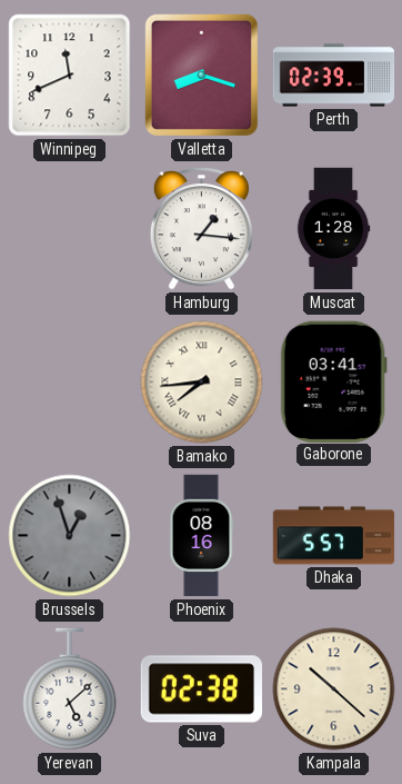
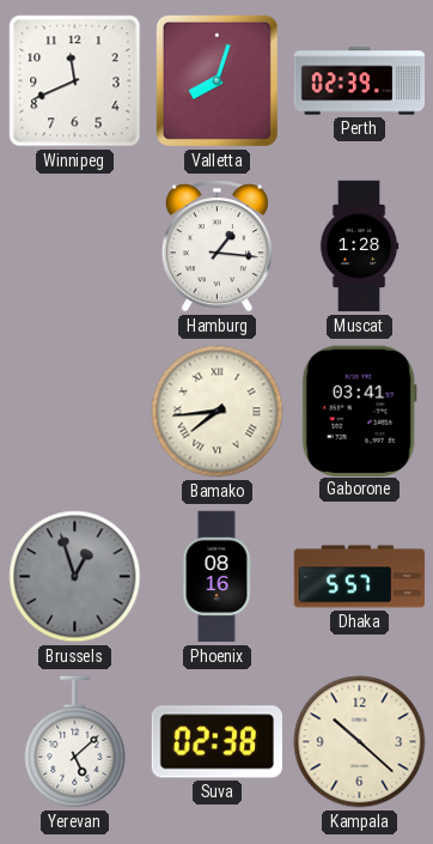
Valletta: 8:18 -> 8:03 (216, 80)
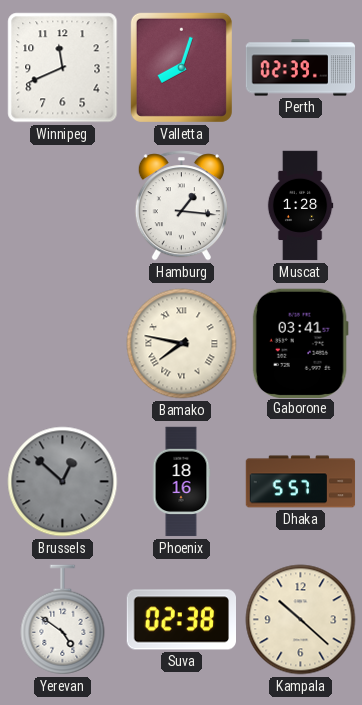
Bamako: 7:44 -> 7:47 (182, 344)
Brussels: 12:57 -> 12:52 (63, 482)
Phoenix: 08:16 -> 18:16 (181, 482)
Yerevan: 5:08 -> 4:51 (63, 620)
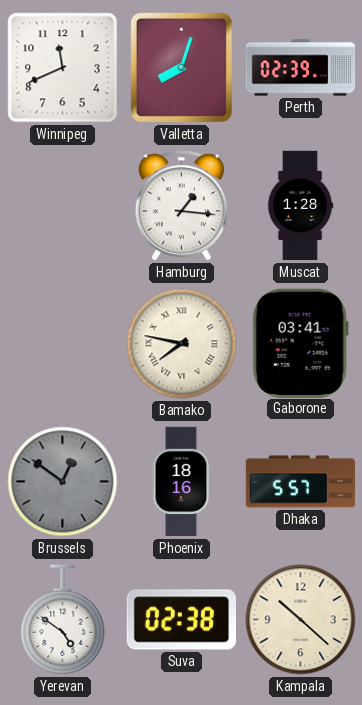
Brussels: 12:52 -> 12:51 (63, 482)
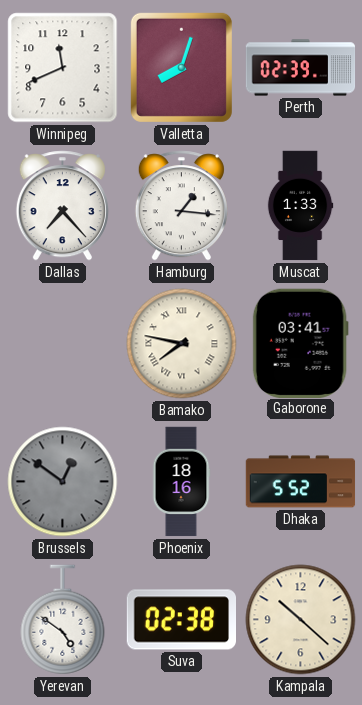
Dallas: none -> 7:23 (62, 206)
Muscat: 1:28 -> 1:33 (300, 206)
Dhaka: 5:57 -> 5:52 (301, 482)
